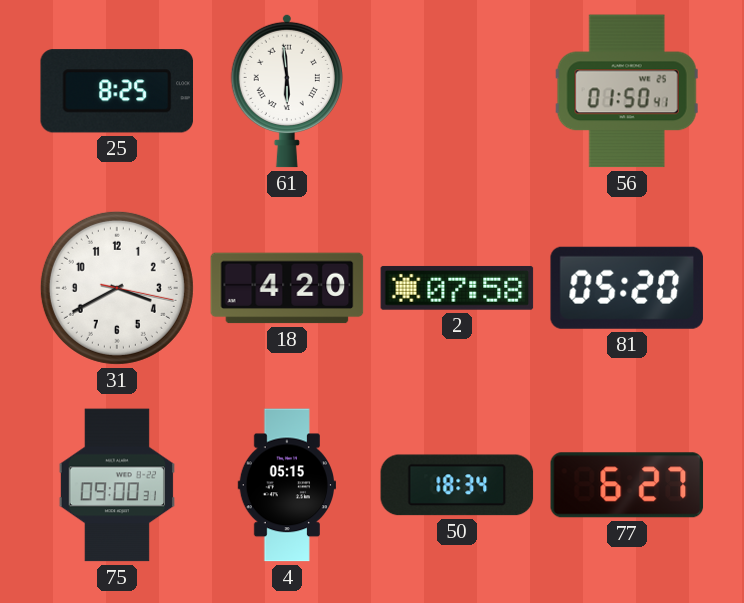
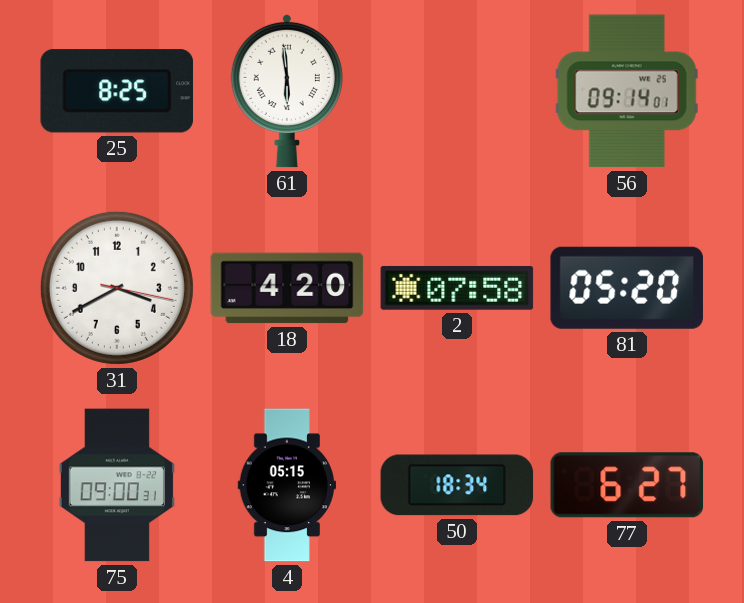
56: 01:50 -> 09:14 (627, 91)
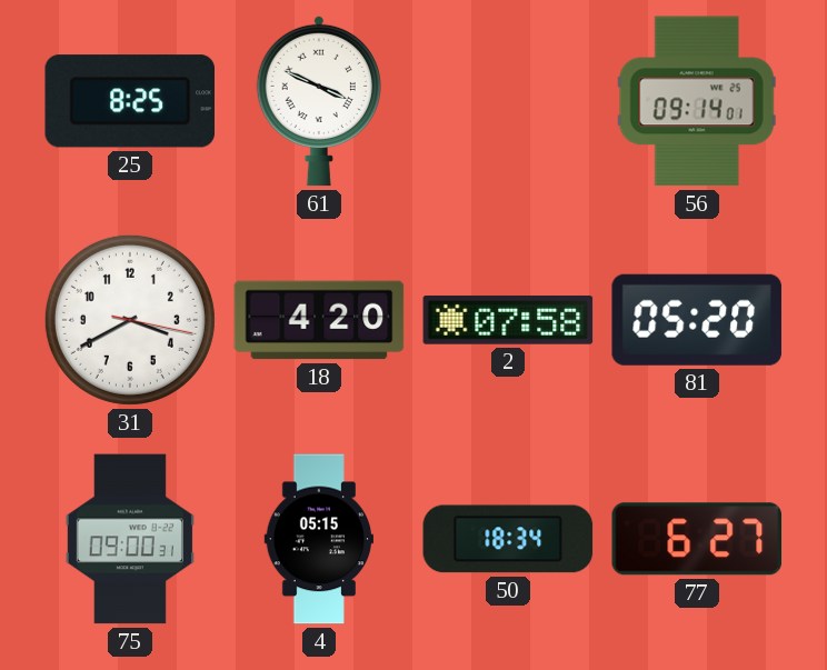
61: 5:59 -> 3:49 (319, 101)
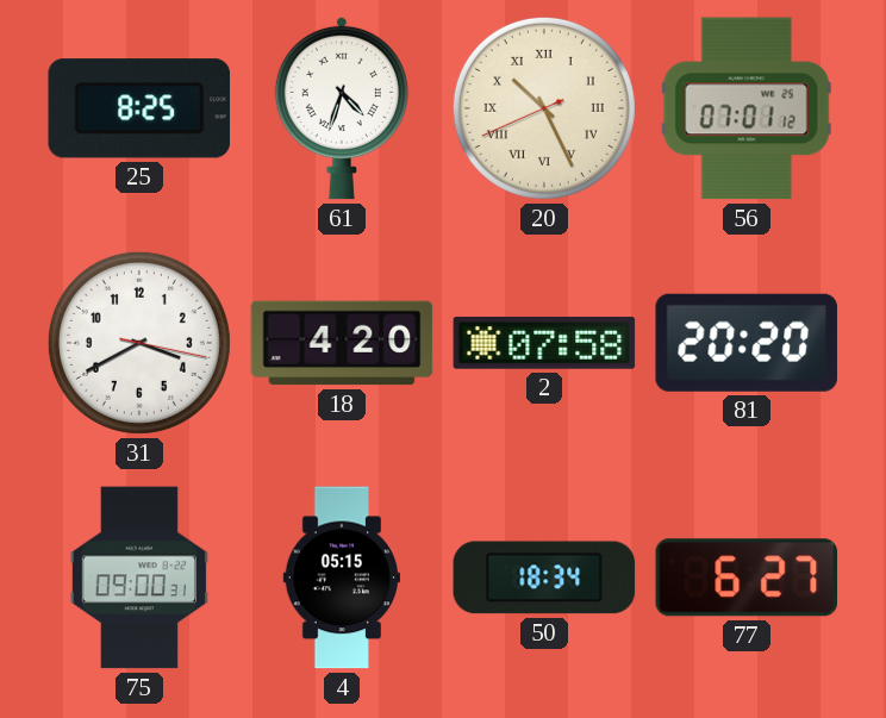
61: 3:49 -> 4:33 (342, 108)
20: none -> 10:25 (544, 108)
56: 09:14 -> 07:01 (747, 108)
81: 05:20 -> 20:20 (747, 343)
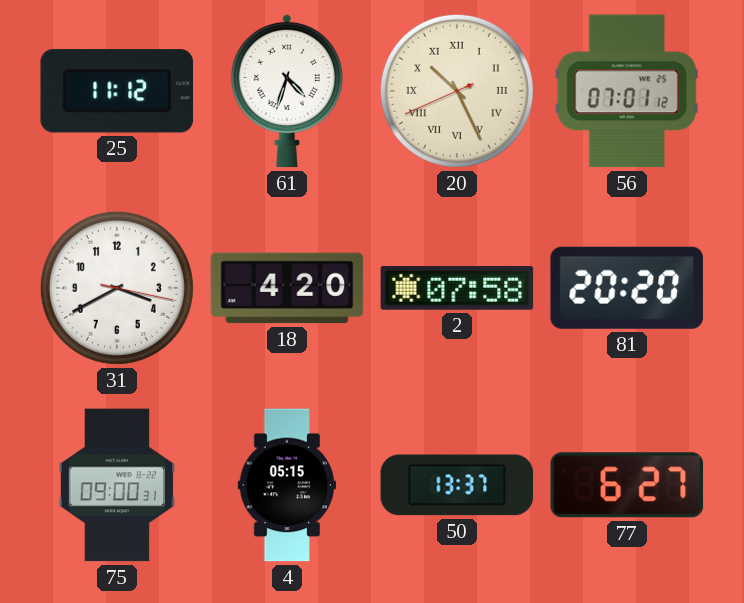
25: 8:25 -> 11:12 (116, 91)
50: 18:34 -> 13:37 (457, 485)
